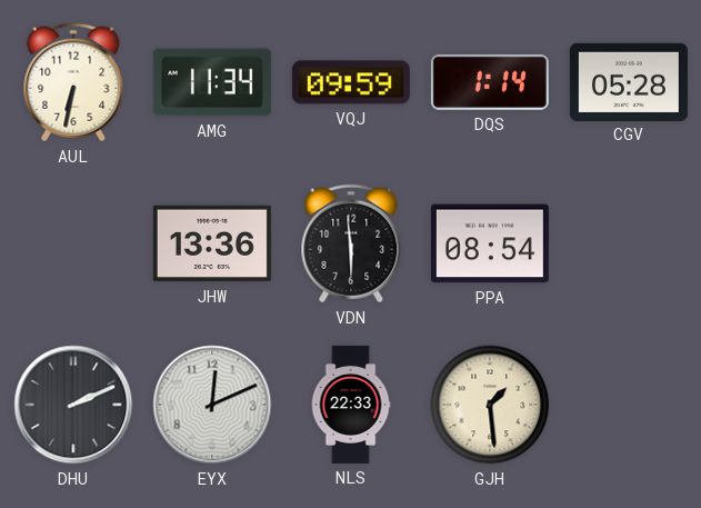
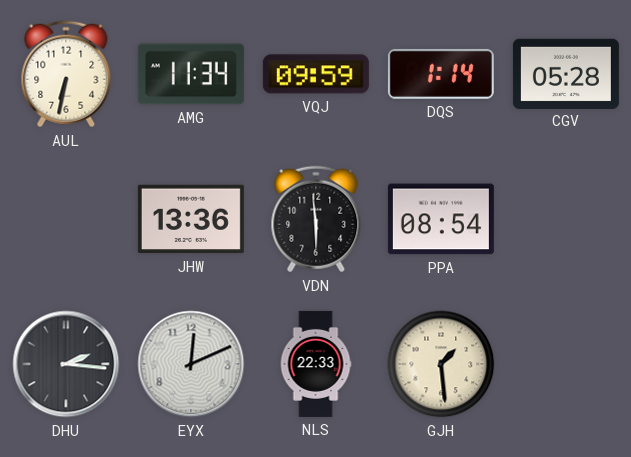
DHU: 2:11 -> 2:16 (66, 364)
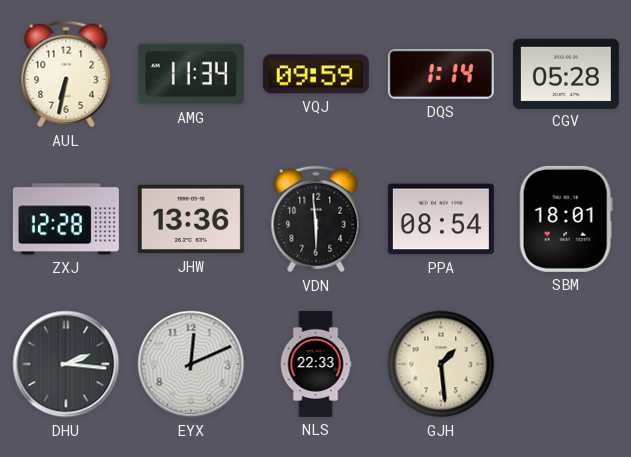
ZXJ: none -> 12:28 (66, 219)
SBM: none -> 18:01 (566, 219)
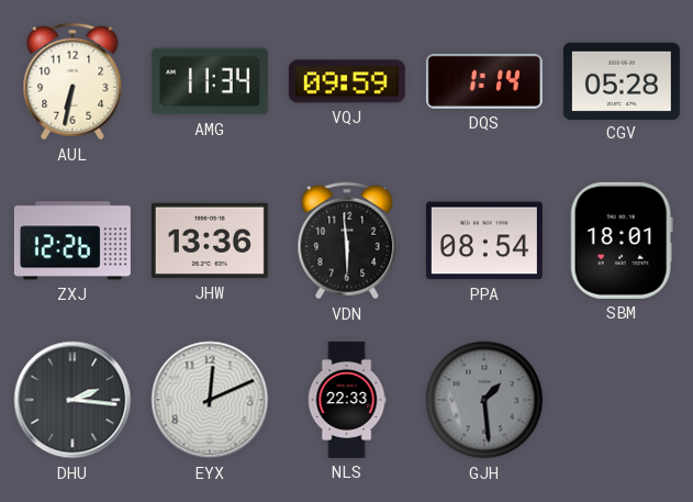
ZXJ: 12:28 -> 12:26 (72, 241)
GJH dial: cream -> grey (484, 400)
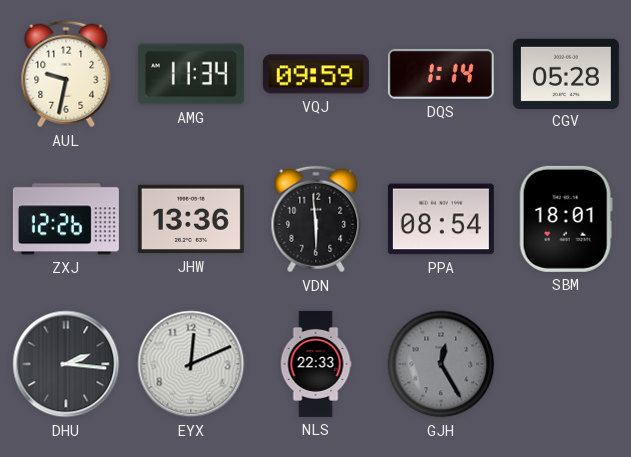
AUL: 6:32 -> 9:32 (66, 74)
GJH: 1:29 -> 12:25 (441, 364)
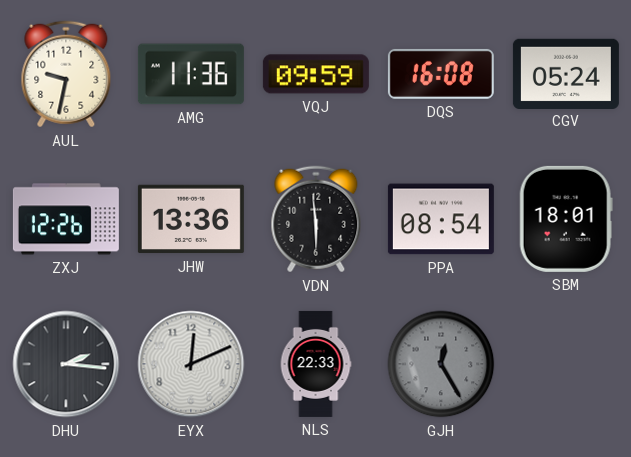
AMG: 11:34 -> 11:36 (191, 74)
DQS: 1:14 -> 16:08 (441, 74)
CGV: 05:28 -> 05:24 (566, 73)
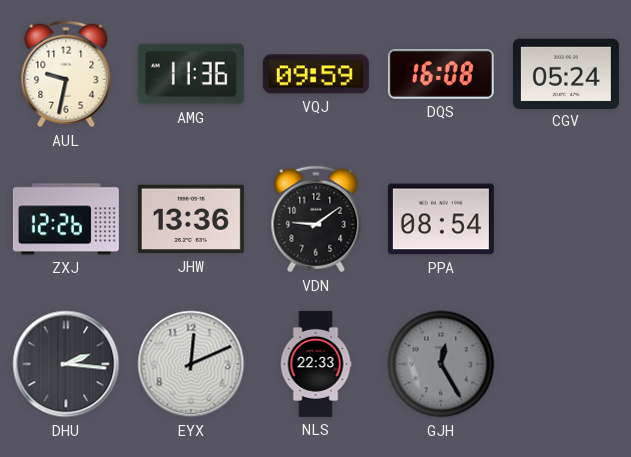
VDN: 5:59 -> 9:09 (316, 219)
SBM: 18:01 -> none (566, 219)
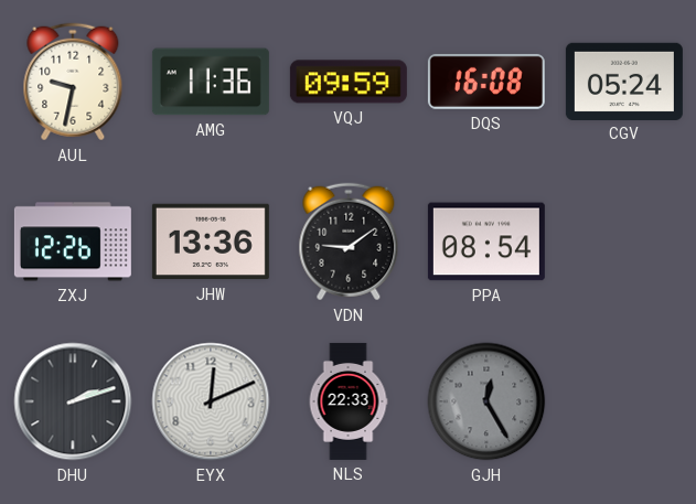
DHU: 2:16 -> 2:12 (73, 401)
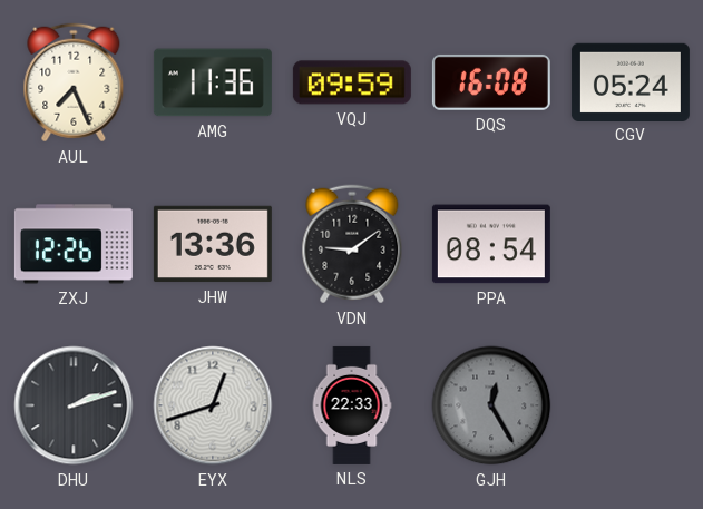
AUL: 9:32 -> 7:26 (74, 82)
EYX: 12:11 -> 12:42 (213, 405)
